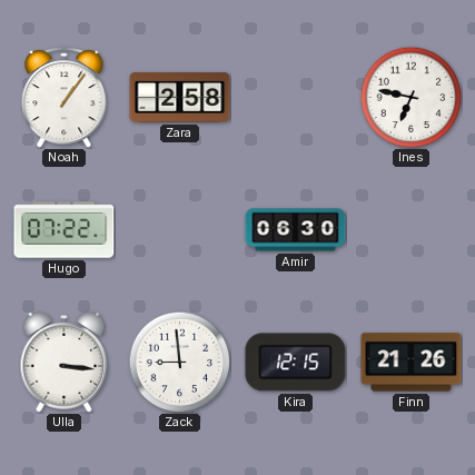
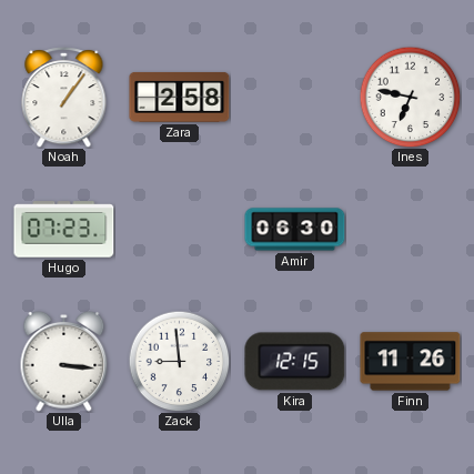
Hugo: 07:22 -> 07:23 (64, 230)
Finn: 21:26 -> 11:26 (411, 362)
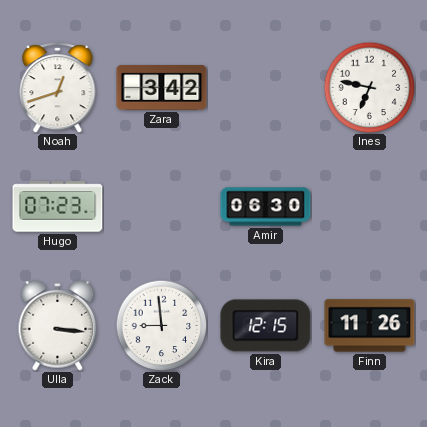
Noah: 1:06 -> 12:42 (58, 88)
Zara: 2:58 -> 3:42 (162, 87)
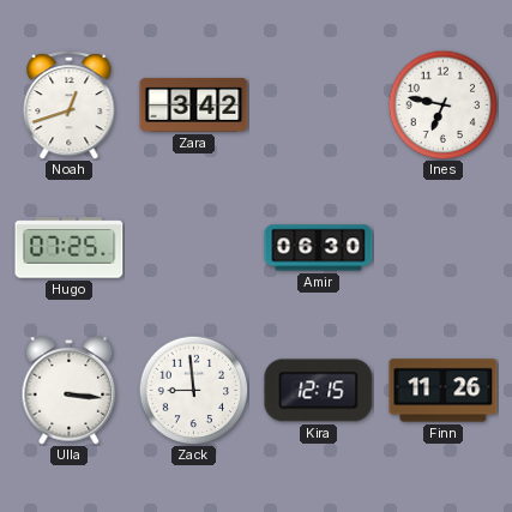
Hugo: 07:23 -> 07:25 (70, 248)
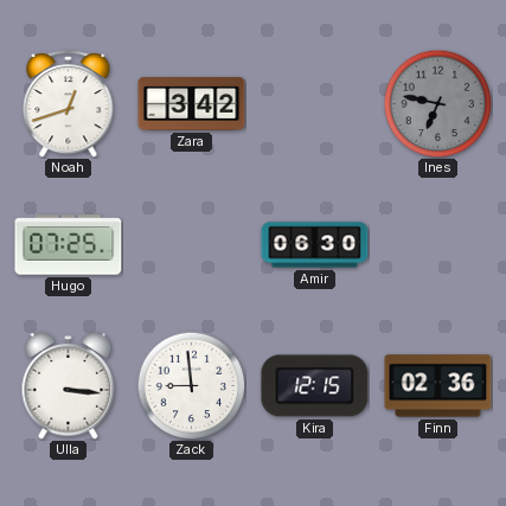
Ines dial: white -> grey (437, 103)
Finn: 11:26 -> 02:36 (438, 386)
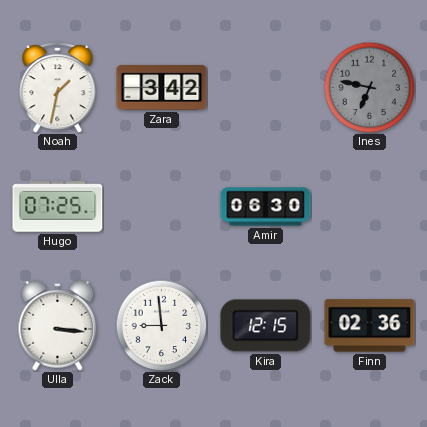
Noah: 12:42 -> 1:32 (58, 88)
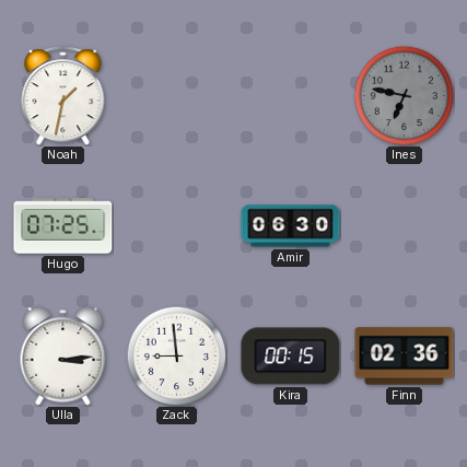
Zara: 3:42 -> none (162, 87)
Ulla: 3:16 -> 3:14 (63, 357)
Kira: 12:15 -> 00:15 (291, 357)
